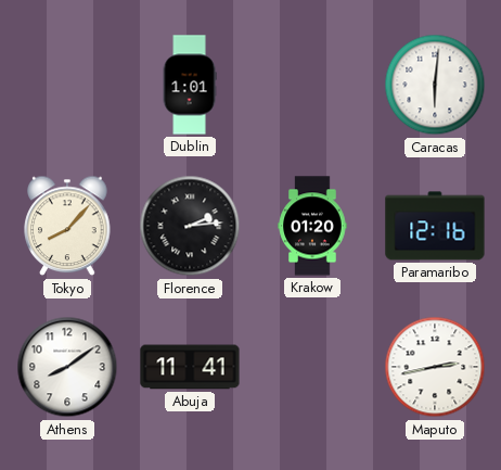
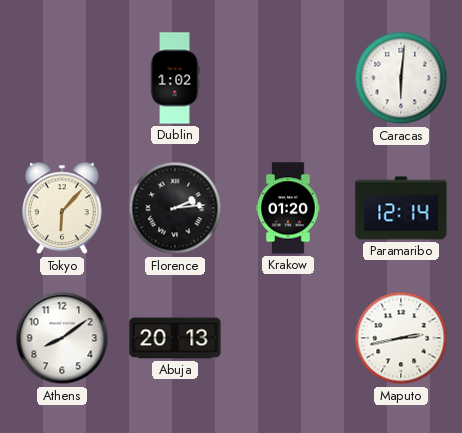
Dublin: 1:01 -> 1:02 (175, 78)
Tokyo: 8:07 -> 6:07 (62, 208)
Paramaribo: 12:16 -> 12:14 (401, 208)
Abuja: 11:41 -> 20:13 (175, 338)
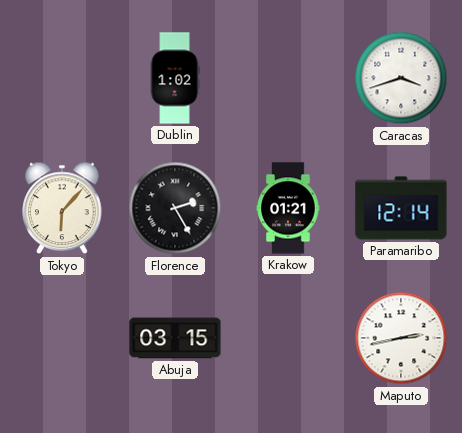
Caracas: 6:01 -> 3:42 (401, 78)
Florence: 2:14 -> 2:25 (175, 208)
Krakow: 01:20 -> 01:21 (288, 208)
Athens: 8:09 -> none (62, 338)
Abuja: 20:13 -> 03:15 (175, 338)
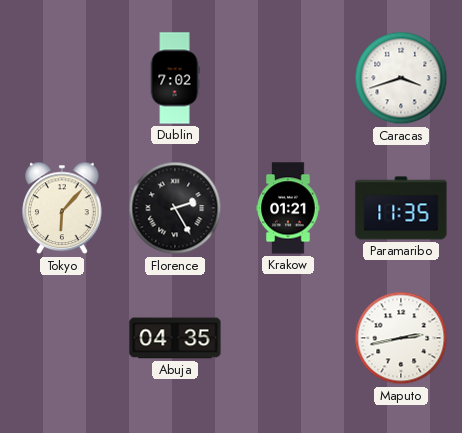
Dublin: 1:02 -> 7:02 (175, 78)
Paramaribo: 12:14 -> 11:35 (401, 208)
Abuja: 03:15 -> 04:35 (175, 338)
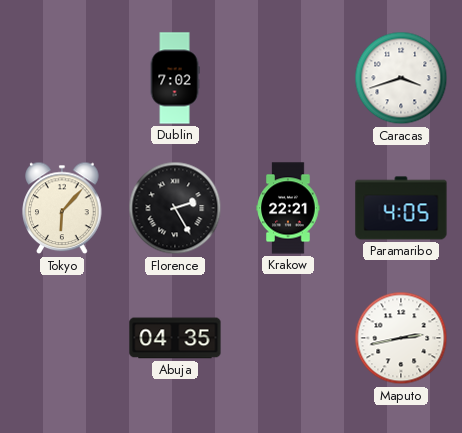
Krakow: 01:21 -> 22:21 (288, 208)
Paramaribo: 11:35 -> 4:05 (401, 208)
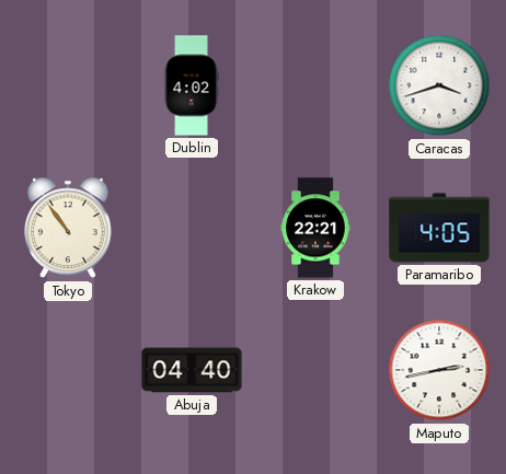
Dublin: 7:02 -> 4:02 (192, 85)
Tokyo: 6:07 -> 10:54 (68, 228)
Florence: 2:25 -> none (175, 208)
Abuja: 04:35 -> 04:40 (192, 370)
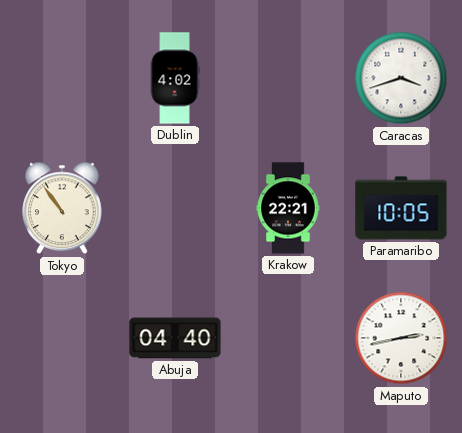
Paramaribo: 4:05 -> 10:05 (401, 208)
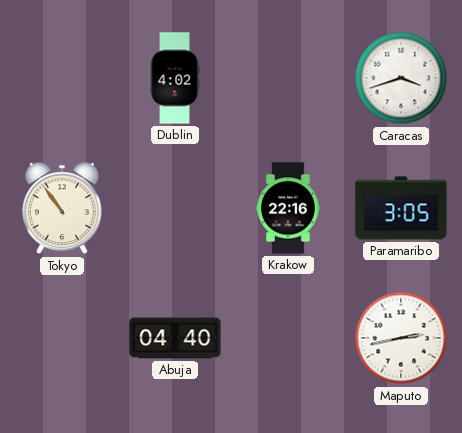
Krakow: 22:21 -> 22:16 (288, 208)
Paramaribo: 10:05 -> 3:05 (401, 208)
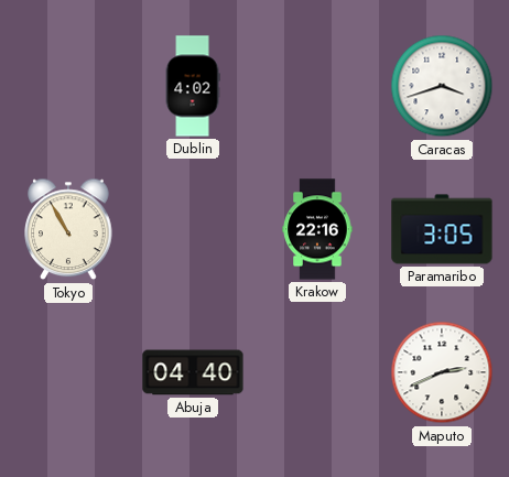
Tokyo: 10:54 -> 10:55 (68, 229)
Maputo: 2:43 -> 2:41 (442, 372)
